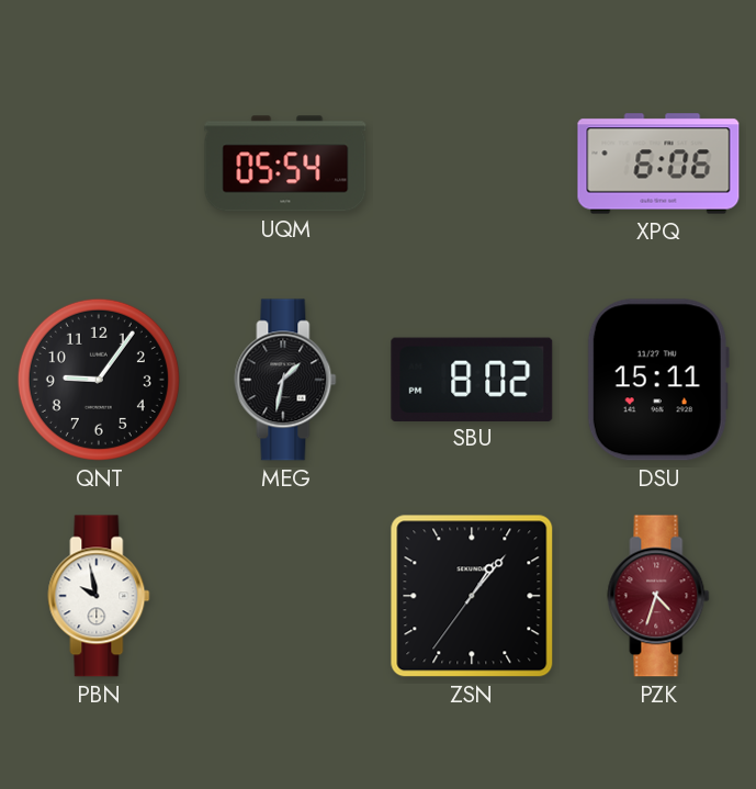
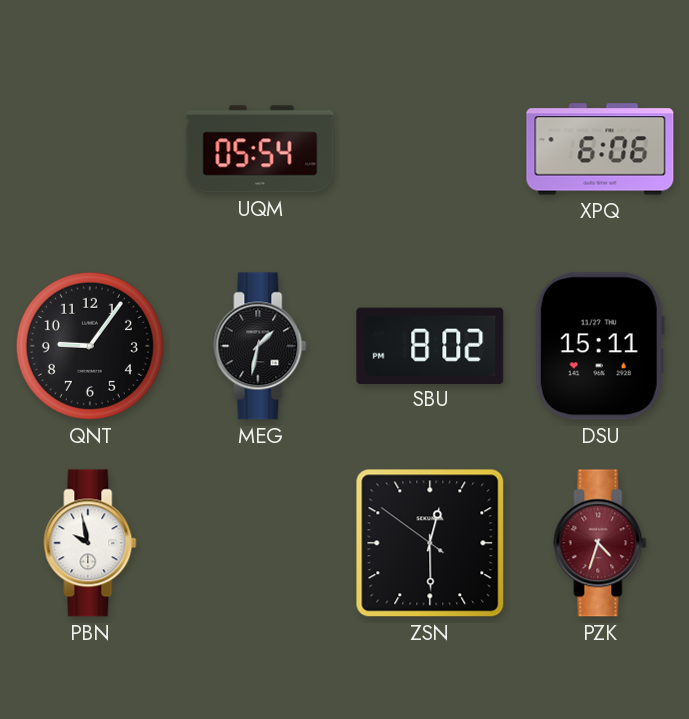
ZSN: 1:06 -> 12:29 (430, 543)
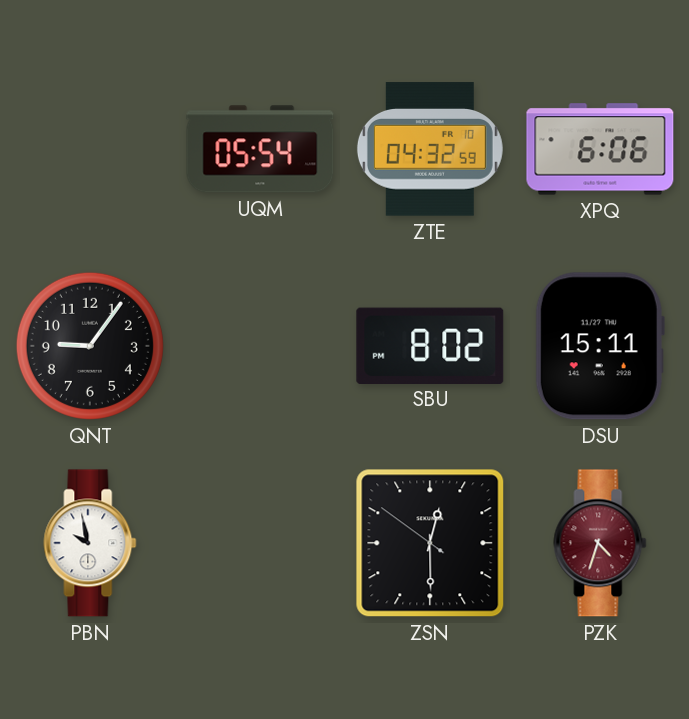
ZTE: none -> 04:32 (430, 149)
MEG: 1:32 -> none (260, 346)
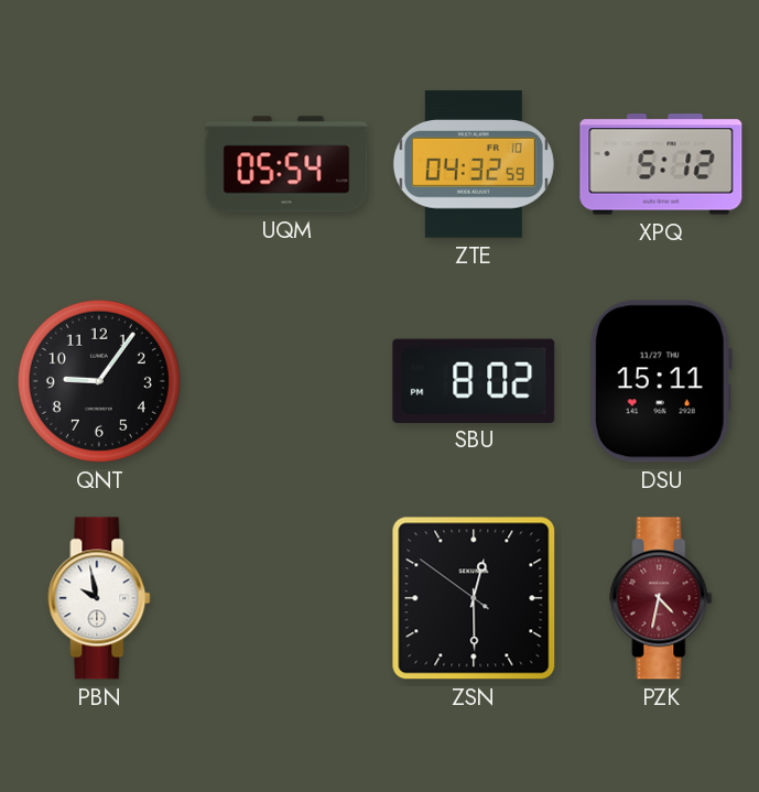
XPQ: 6:06 -> 5:12 (661, 164)
PZK: 4:33 -> 4:32 (661, 598)
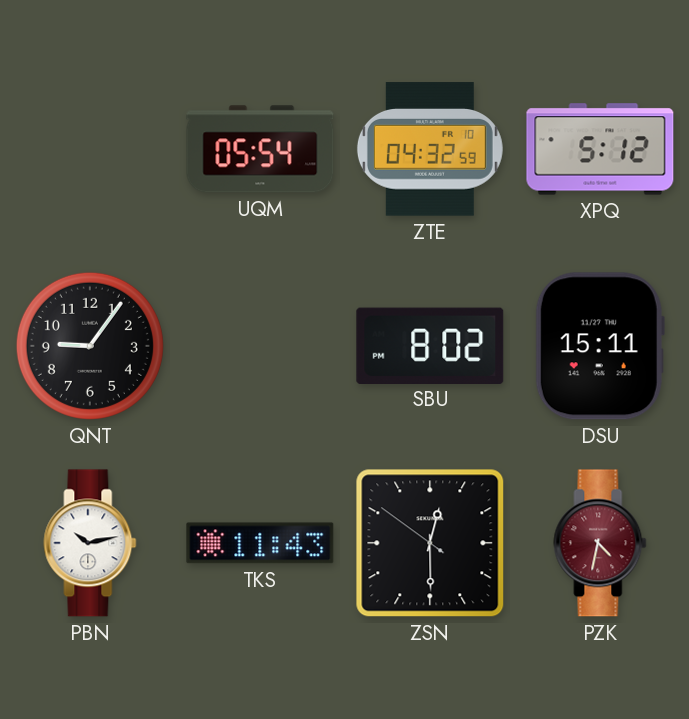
PBN: 9:58 -> 10:13 (90, 543)
TKS: none -> 11:43 (260, 543)
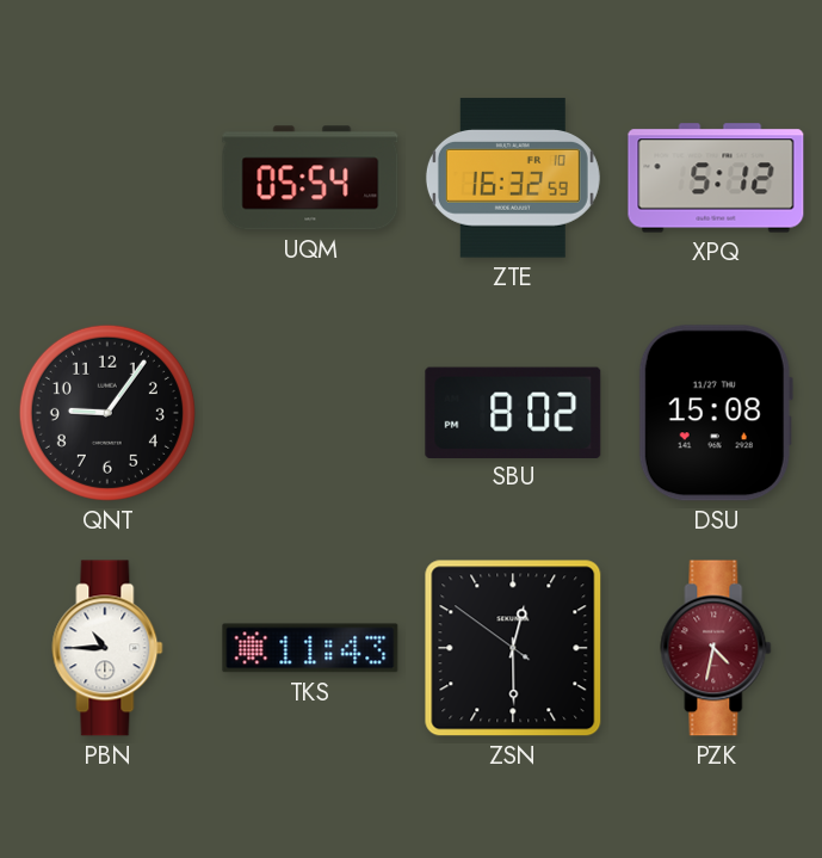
ZTE: 04:32 -> 16:32 (513, 178)
DSU: 15:11 -> 15:08 (716, 413)
PBN: 10:13 -> 10:45 (107, 648)
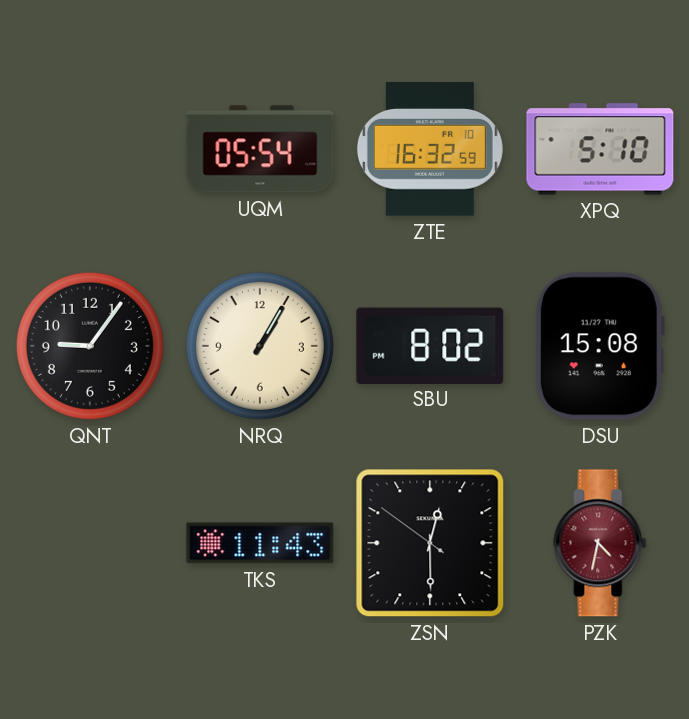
XPQ: 5:12 -> 5:10 (600, 149)
NRQ: none -> 1:05 (260, 346)
PBN: 10:45 -> none (107, 648)
